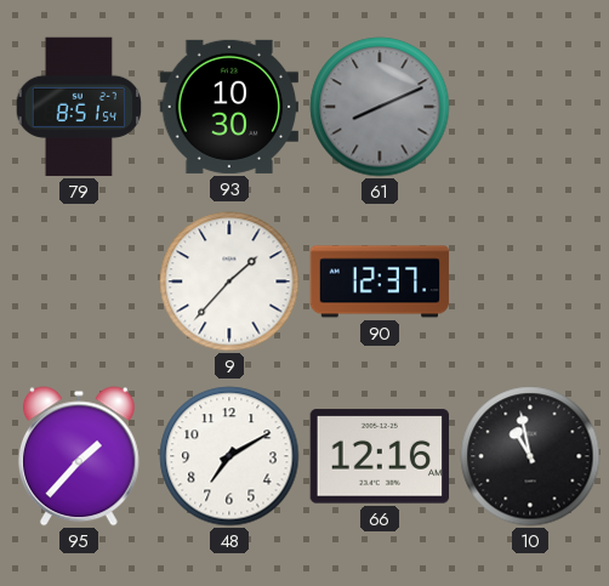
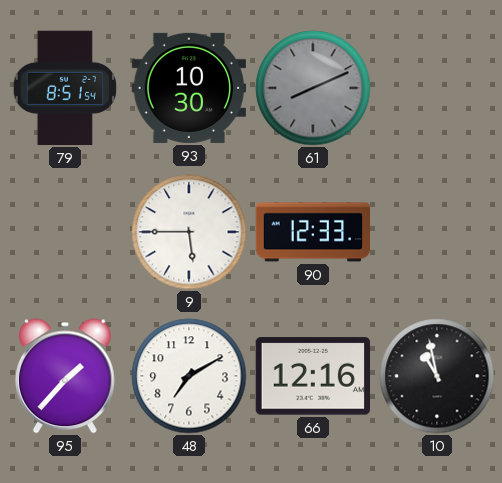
9: 1:37 -> 5:45 (189, 232)
90: 12:37 -> 12:33 (313, 232)
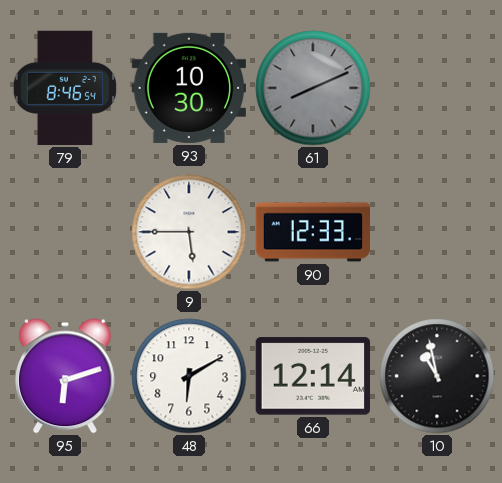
79: 8:51 -> 8:46 (64, 88)
95: 1:37 -> 6:12 (65, 376)
48: 7:10 -> 6:10 (189, 376)
66: 12:16 -> 12:14 (312, 376)
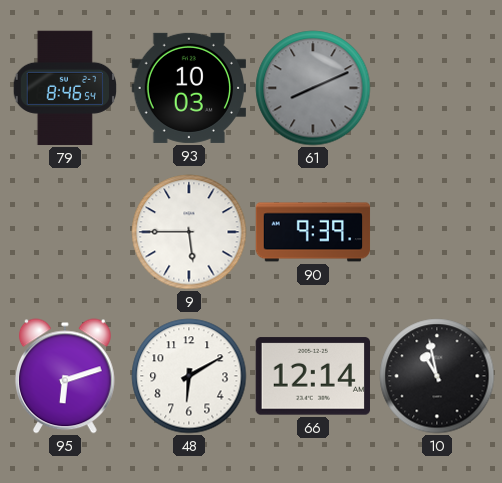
93: 10:30 -> 10:03 (189, 88)
90: 12:33 -> 9:39 (313, 232)
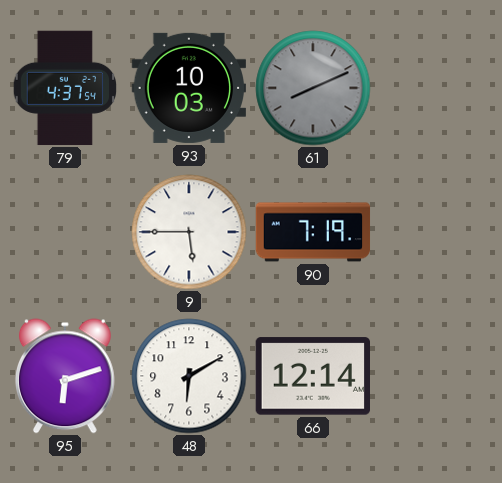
79: 8:46 -> 4:37 (64, 88)
90: 9:39 -> 7:19 (313, 232)
10: 10:58 -> none (437, 376)
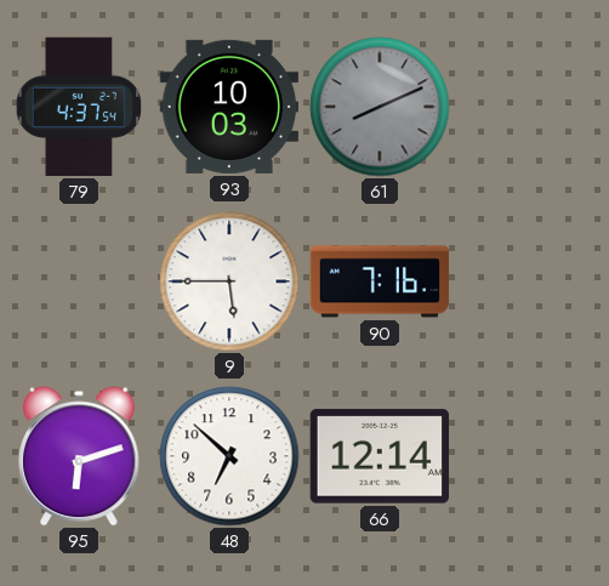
90: 7:19 -> 7:16 (380, 281)
48: 6:10 -> 6:52 (229, 456)
